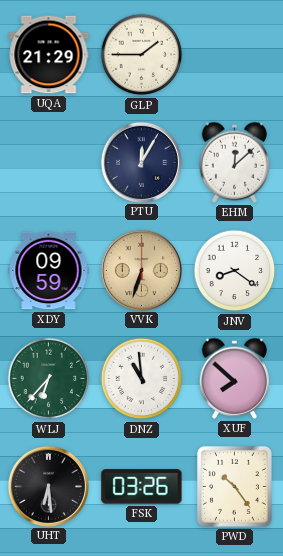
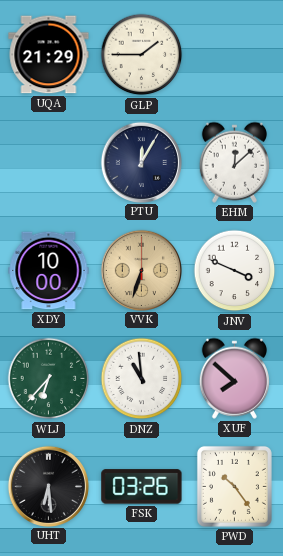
XDY: 09:59 -> 10:00 (49, 271)
JNV: 8:21 -> 3:49 (235, 271)
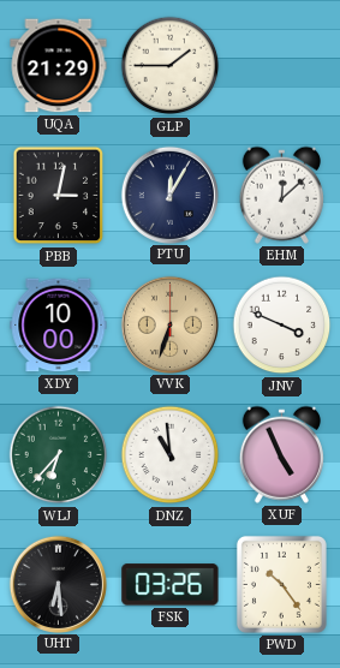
PBB: none -> 3:02 (59, 196)
XUF: 7:52 -> 4:56 (281, 454)
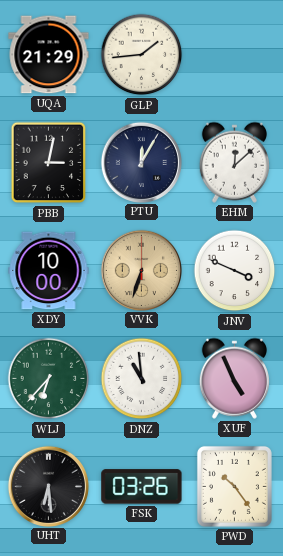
GLP: 1:45 -> 1:44 (142, 55)
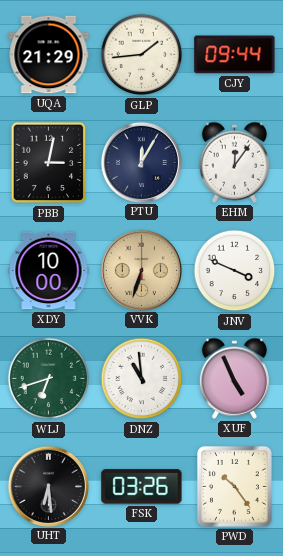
CJY: none -> 09:44 (235, 55)
EHM: 12:08 -> 12:06 (234, 162)
WLJ: 6:37 -> 6:42 (49, 379)
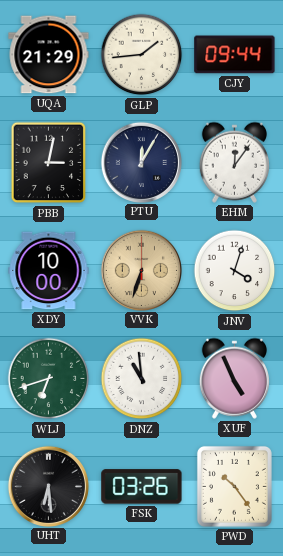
JNV: 3:49 -> 4:03 (235, 271)
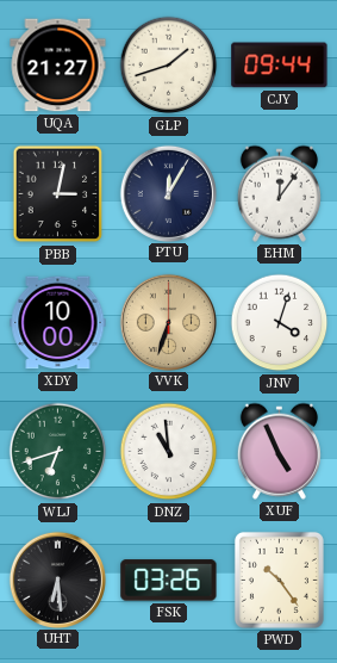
UQA: 21:29 -> 21:27 (58, 66)
GLP: 1:44 -> 1:42 (169, 66)
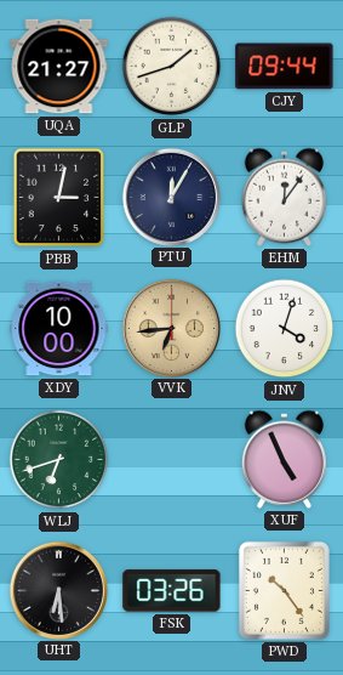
VVK: 6:33 -> 6:44 (171, 328)
DNZ: 10:59 -> none (169, 452)
